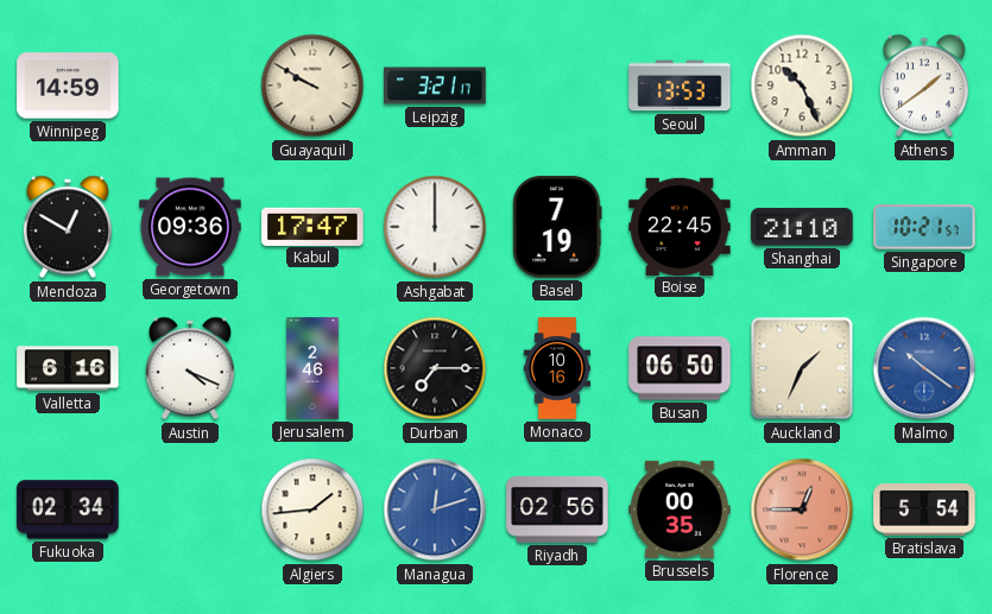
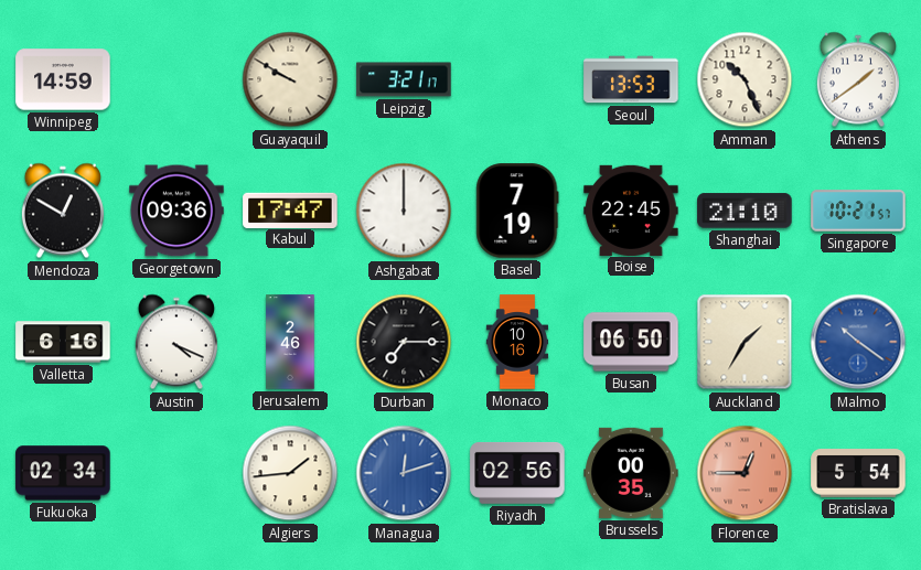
Auckland: 1:34 -> 1:35 (745, 342)
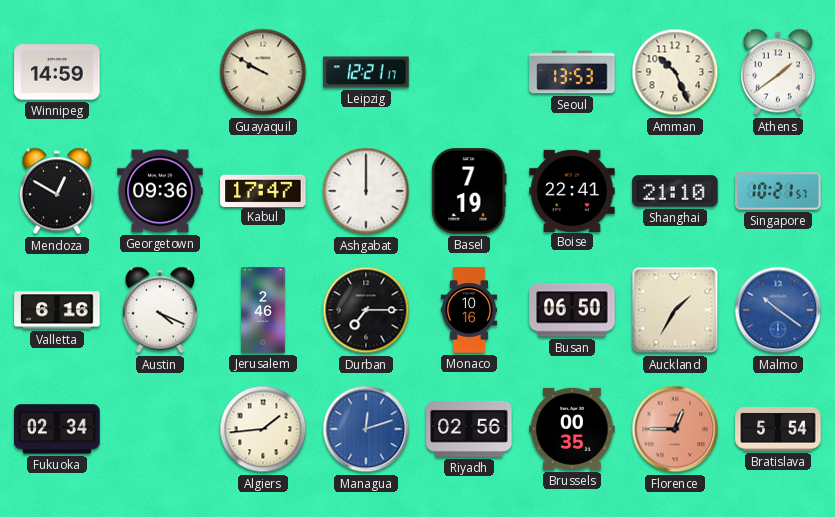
Leipzig: 3:21 -> 12:21 (366, 72)
Boise: 22:45 -> 22:41 (572, 190)
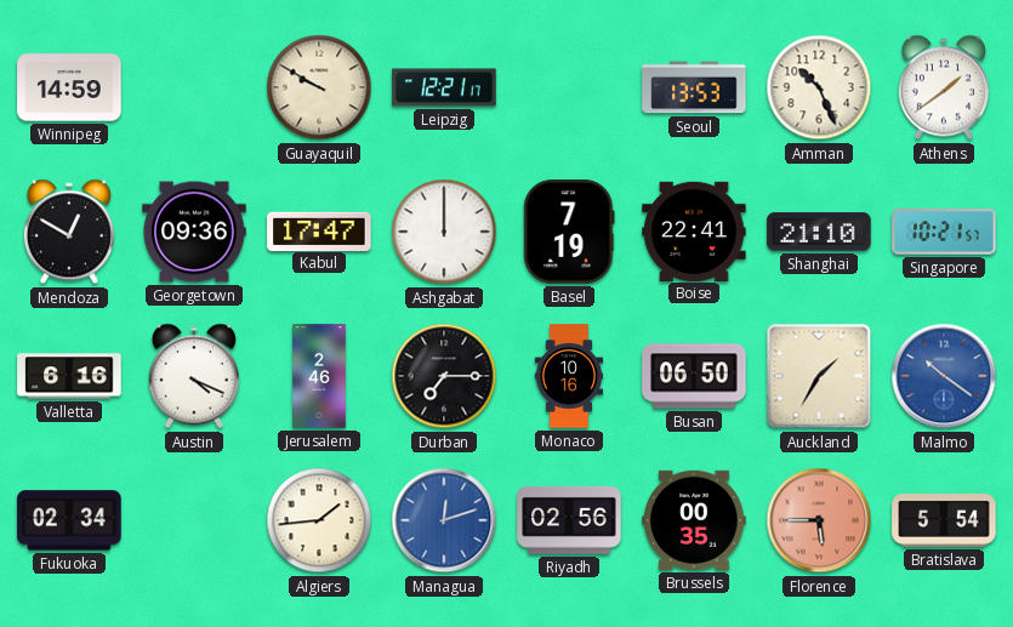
Florence: 12:45 -> 5:45 (819, 520)
